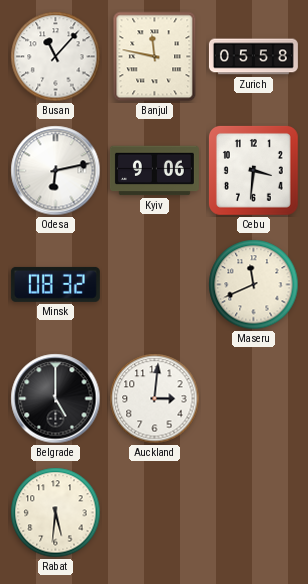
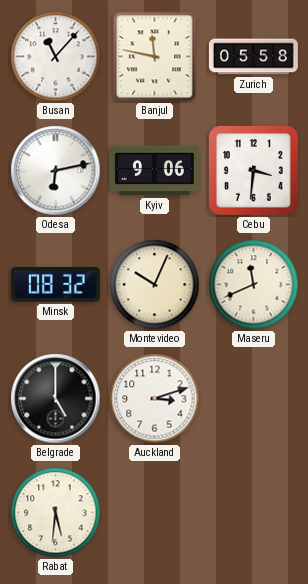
Montevideo: none -> 10:04 (155, 285)
Auckland: 3:01 -> 3:12 (155, 399)
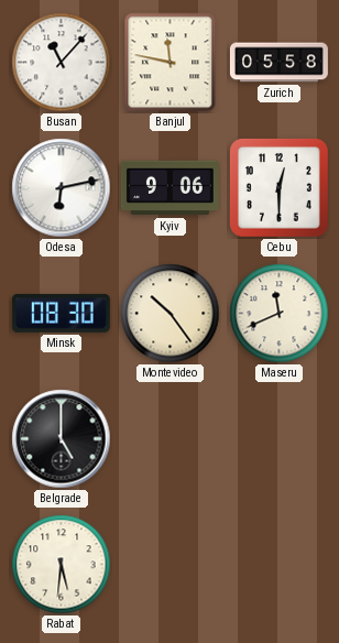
Cebu: 3:31 -> 12:30 (280, 188)
Minsk: 08:32 -> 08:30 (61, 313)
Montevideo: 10:04 -> 10:24 (171, 314)
Auckland: 3:12 -> none (155, 399)
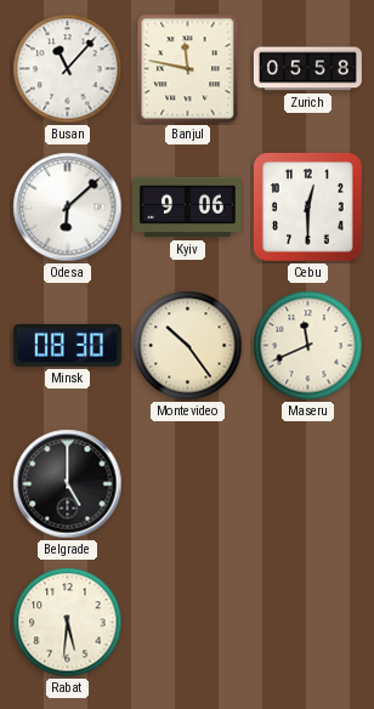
Odesa: 6:13 -> 6:08 (68, 208)
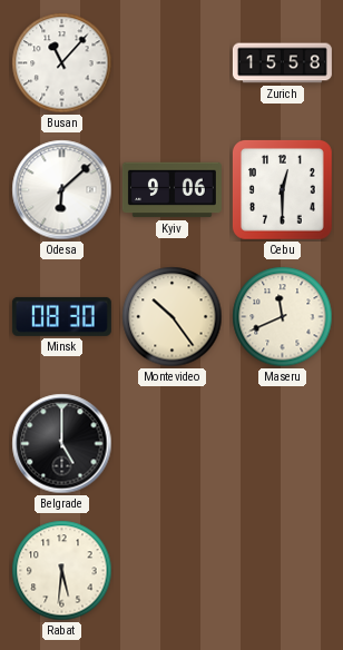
Banjul: 11:47 -> none (188, 69)
Zurich: 05:58 -> 15:58 (282, 63)
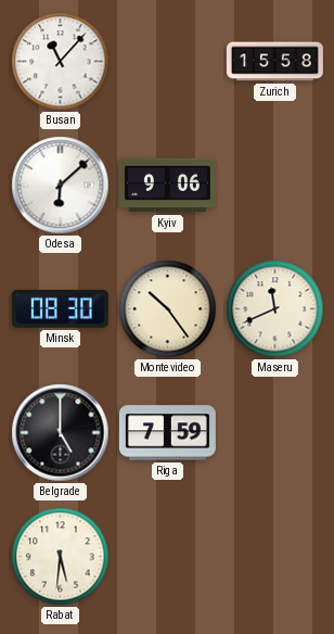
Cebu: 12:30 -> none (283, 190)
Riga: none -> 7:59 (167, 433)
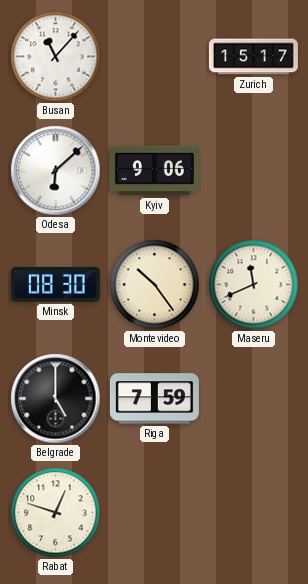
Zurich: 15:58 -> 15:17 (253, 57)
Rabat: 5:31 -> 12:48 (56, 513)
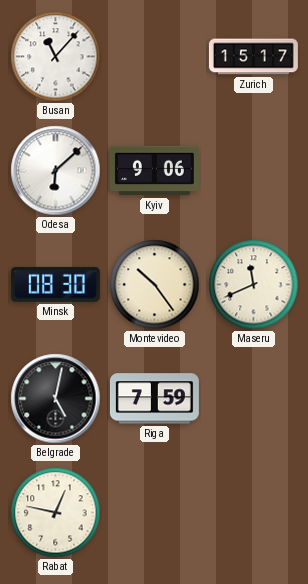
Belgrade: 5:00 -> 5:02 (56, 399)
Rabat: 12:48 -> 12:47 (56, 513)
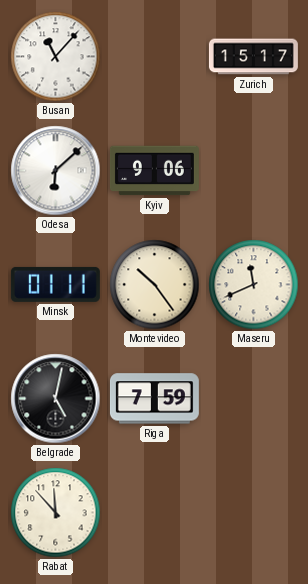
Minsk: 08:30 -> 01:11 (55, 284)
Rabat: 12:47 -> 11:53 (56, 513)
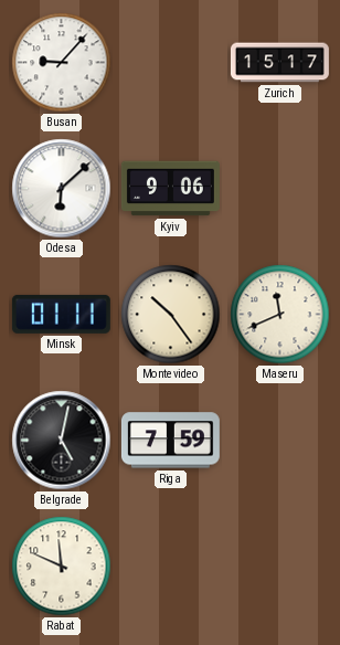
Busan: 11:07 -> 9:07 (62, 63)
Rabat: 11:53 -> 11:49 (62, 567)
